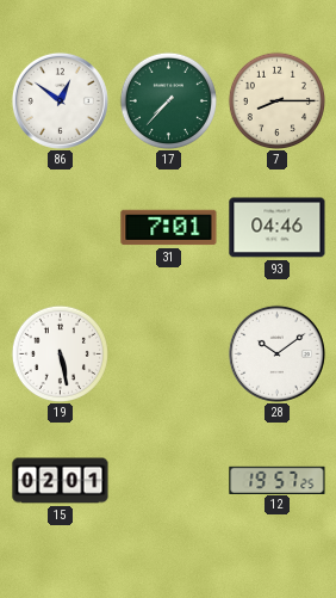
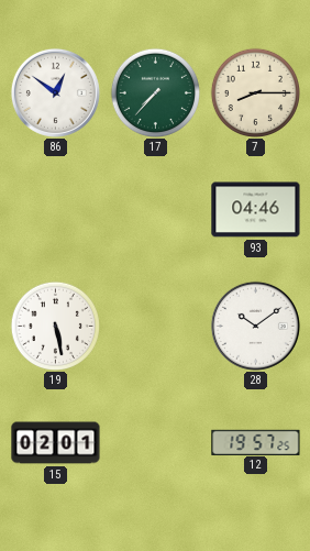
31: 7:01 -> none (169, 228)
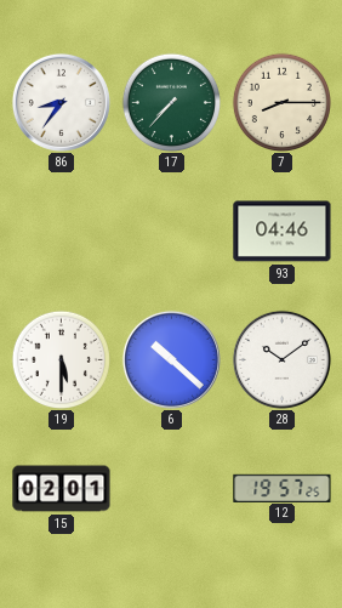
86: 12:51 -> 8:36 (61, 102)
19: 5:28 -> 5:30 (61, 359)
6: none -> 10:22 (171, 359)
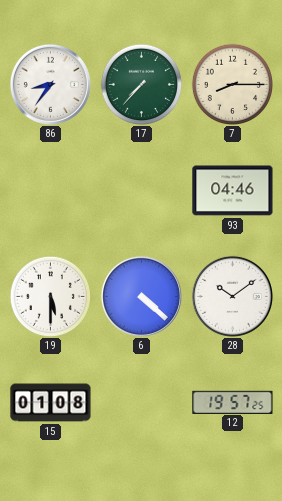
6: 10:22 -> 4:22 (141, 296)
15: 02:01 -> 01:08 (51, 403)
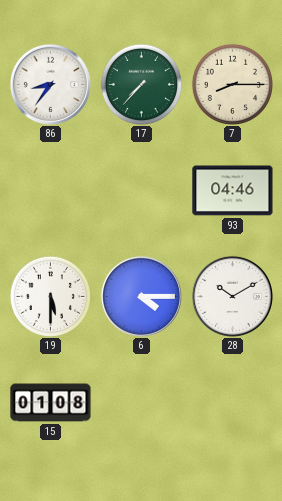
6: 4:22 -> 4:15 (141, 296)
28: 10:09 -> 10:10 (232, 296)
12: 19:57 -> none (233, 402)
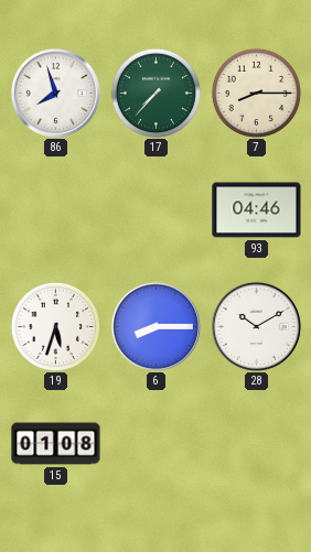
86: 8:36 -> 7:57 (55, 93)
19: 5:30 -> 5:33 (55, 326)
6: 4:15 -> 8:15 (155, 326)
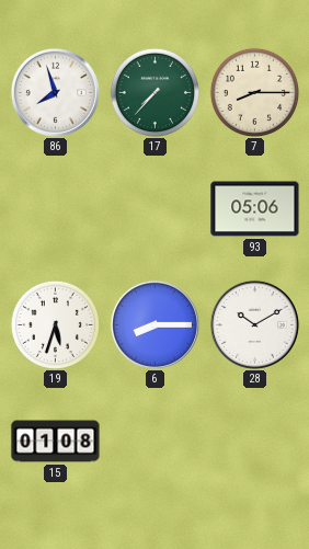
93: 04:46 -> 05:06 (255, 209)
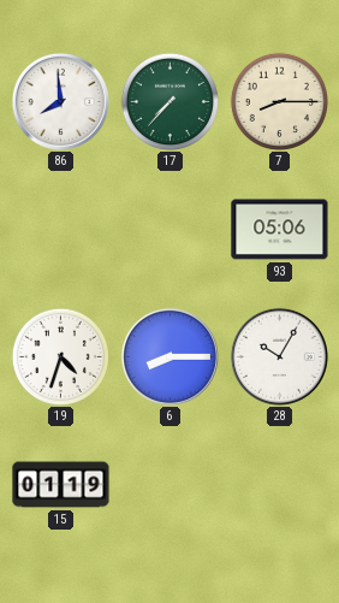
86: 7:57 -> 7:59 (60, 101)
19: 5:33 -> 4:33 (60, 356)
28: 10:10 -> 10:05 (279, 356)
15: 01:08 -> 01:19 (61, 485)
